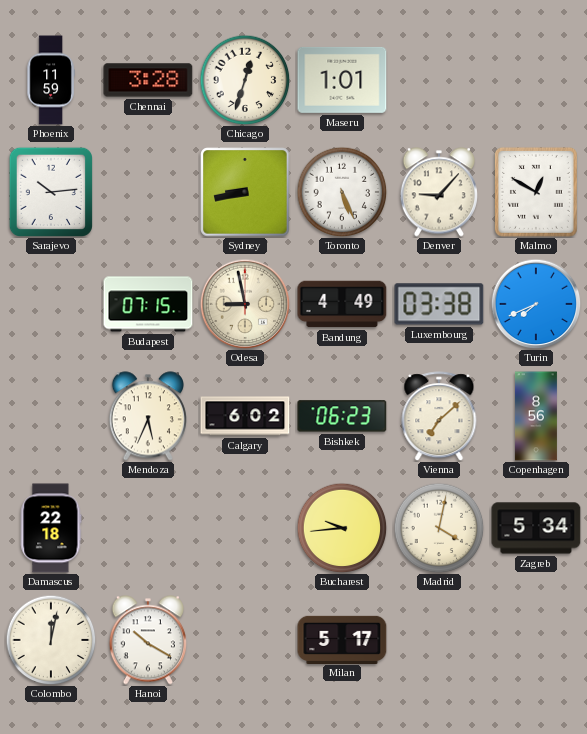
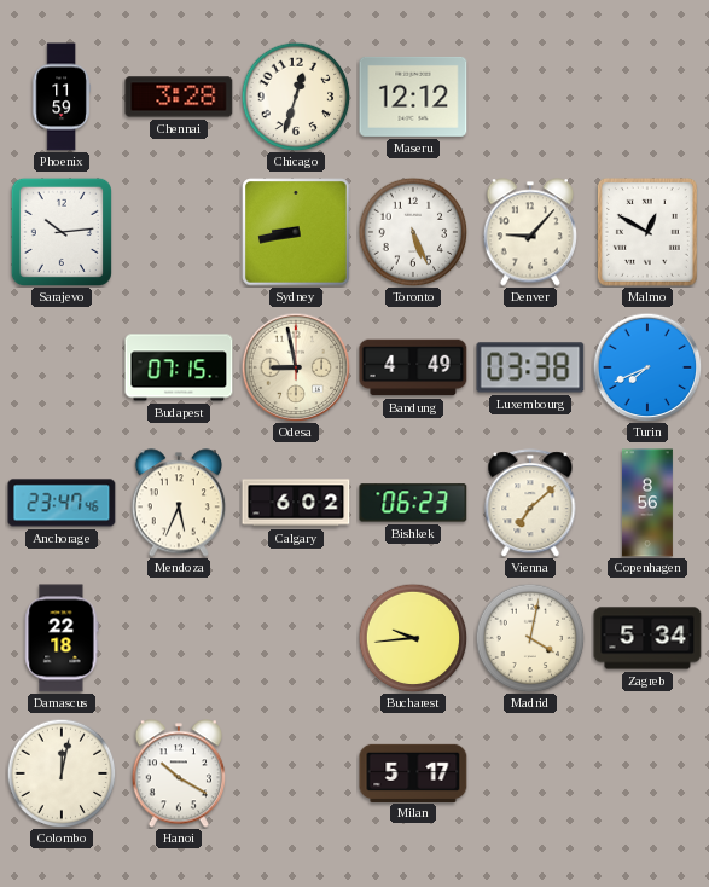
Maseru: 1:01 -> 12:12 (413, 97)
Anchorage: none -> 23:47 (62, 503)
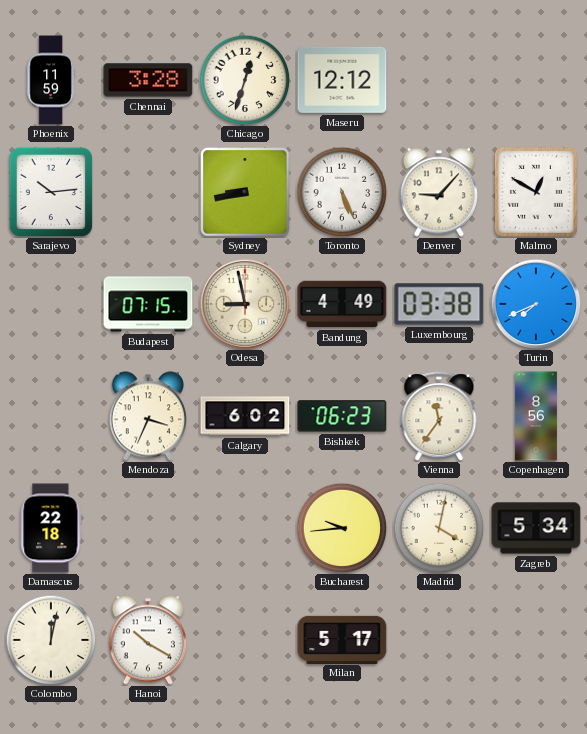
Anchorage: 23:47 -> none (62, 503)
Mendoza: 5:34 -> 3:34 (148, 416)
Vienna: 7:08 -> 11:36 (439, 416)
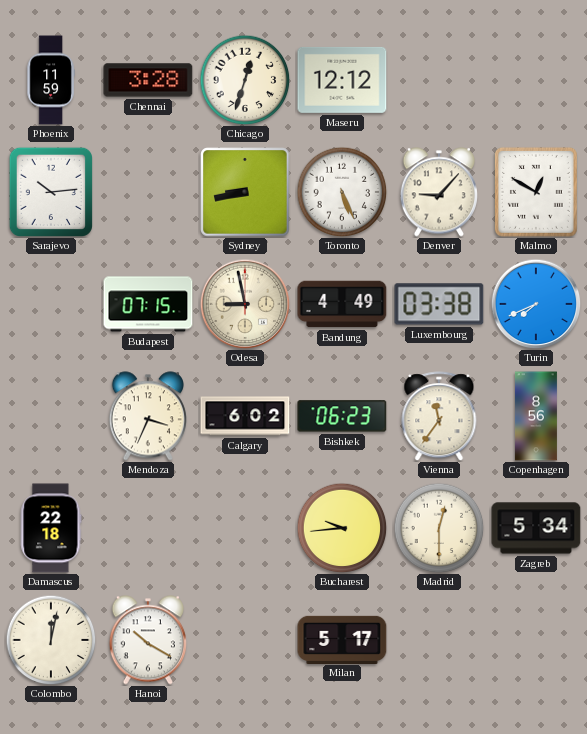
Madrid: 4:02 -> 12:30 (439, 528)
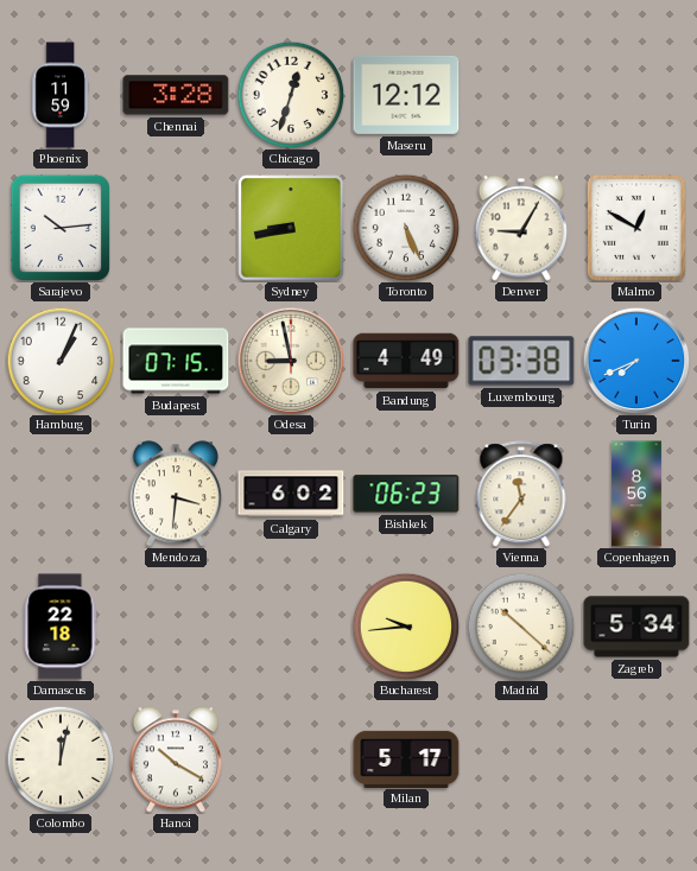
Denver: 9:07 -> 9:05 (521, 228)
Hamburg: none -> 1:04 (61, 361)
Mendoza: 3:34 -> 3:31 (176, 494)
Madrid: 12:30 -> 10:22 (521, 627)
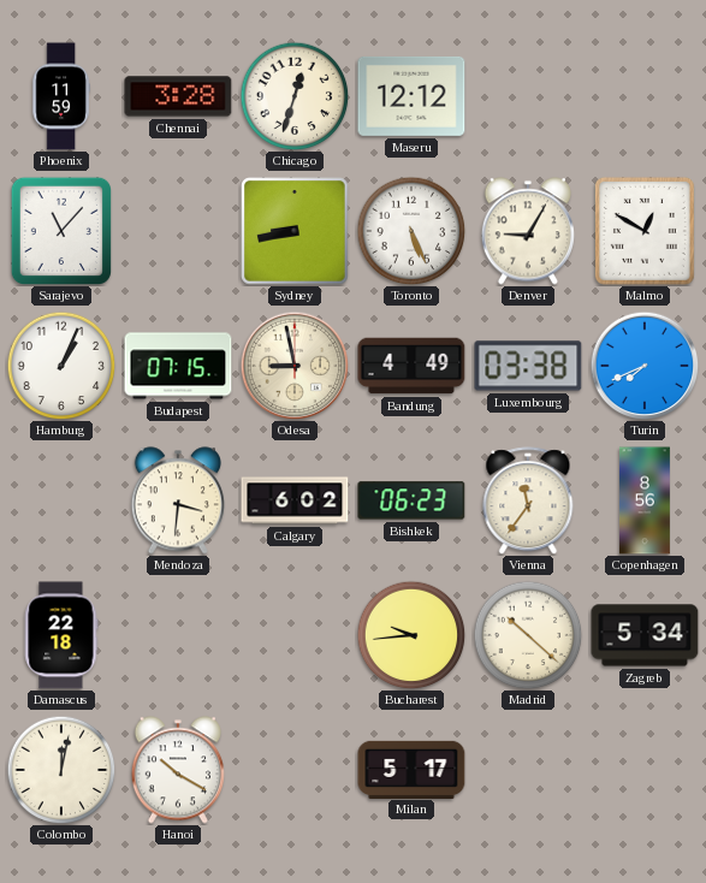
Sarajevo: 10:14 -> 11:07 (60, 230)
